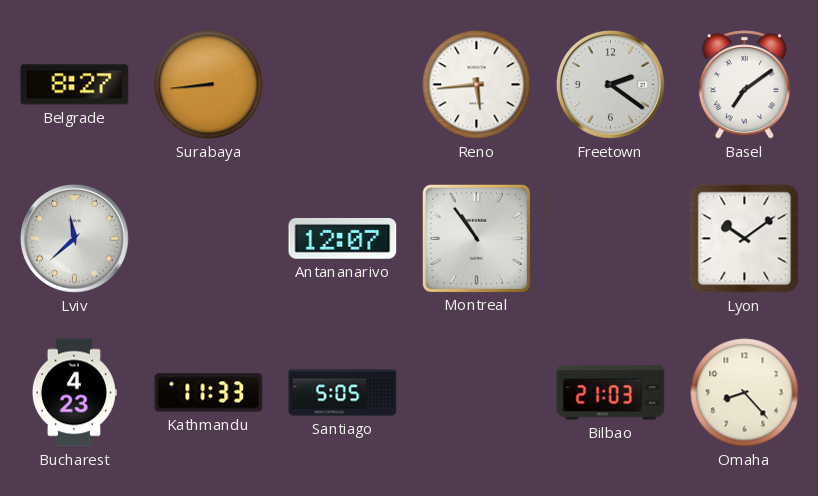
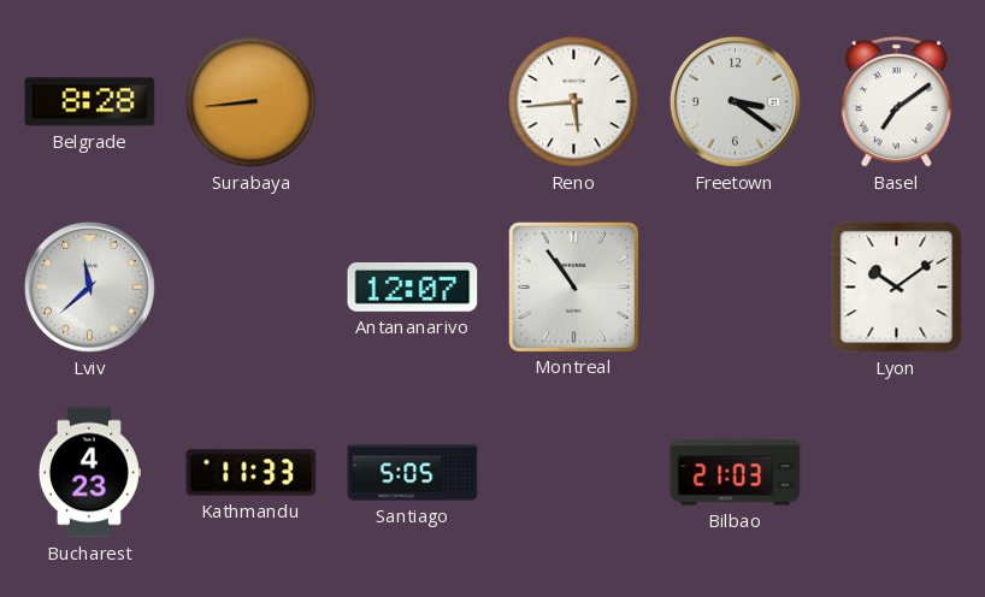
Belgrade: 8:27 -> 8:28 (90, 102)
Freetown: 2:21 -> 3:21 (735, 101)
Omaha: 8:23 -> none (745, 393)
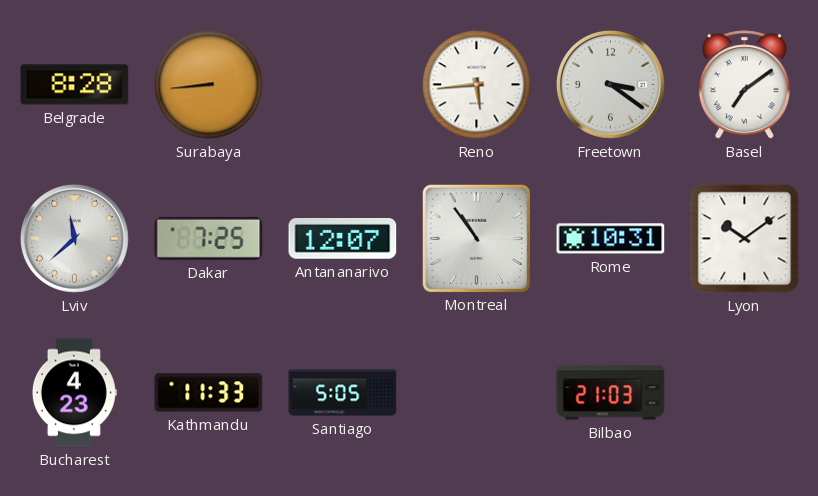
Dakar: none -> 7:25 (209, 238)
Rome: none -> 10:31 (611, 239)
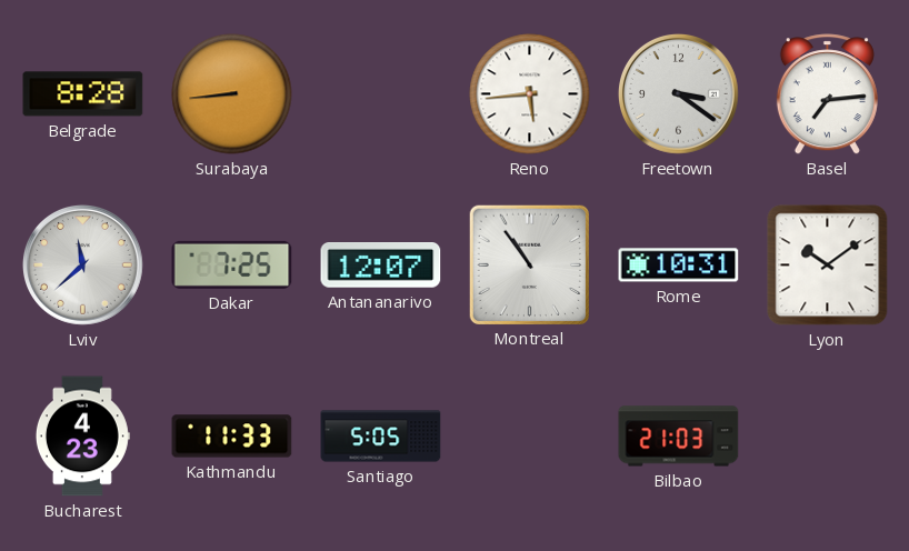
Basel: 7:09 -> 7:14 (827, 94)
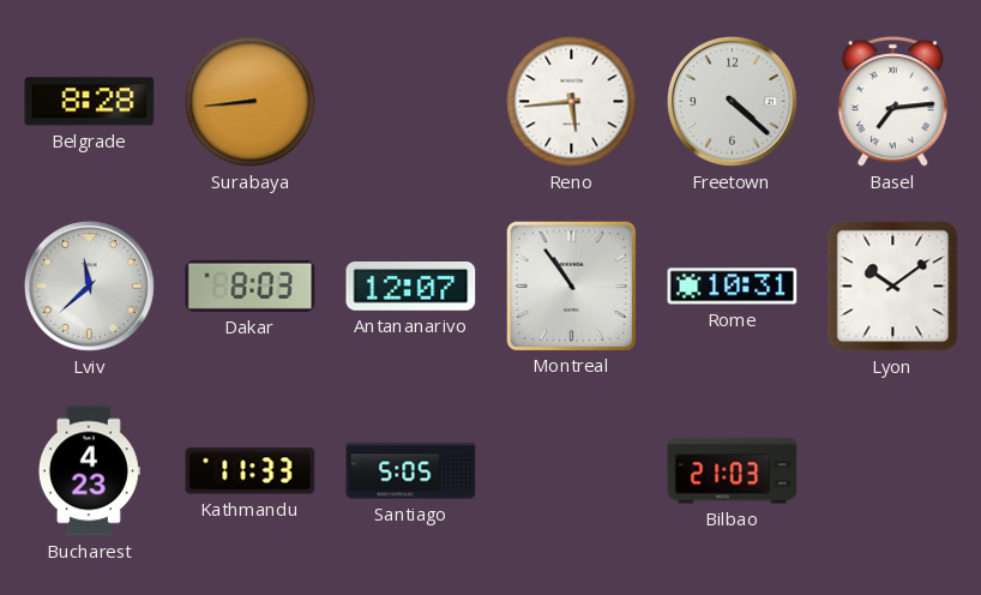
Freetown: 3:21 -> 4:22 (732, 101)
Dakar: 7:25 -> 8:03 (251, 286)
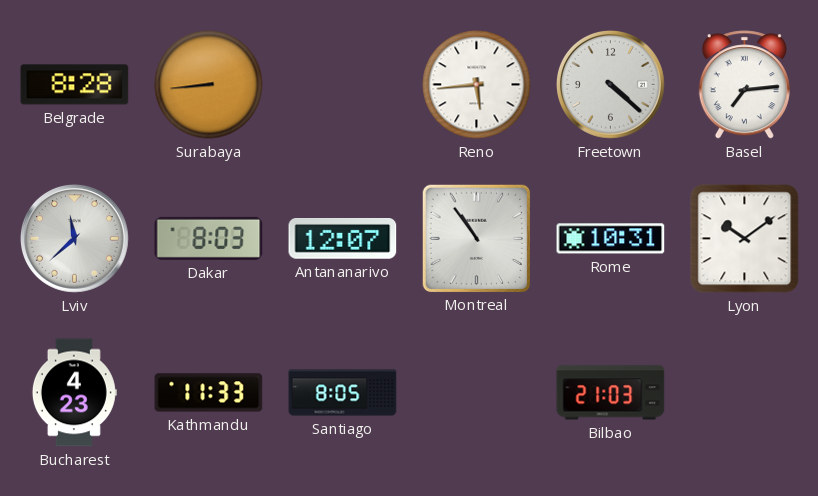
Santiago: 5:05 -> 8:05 (343, 393)
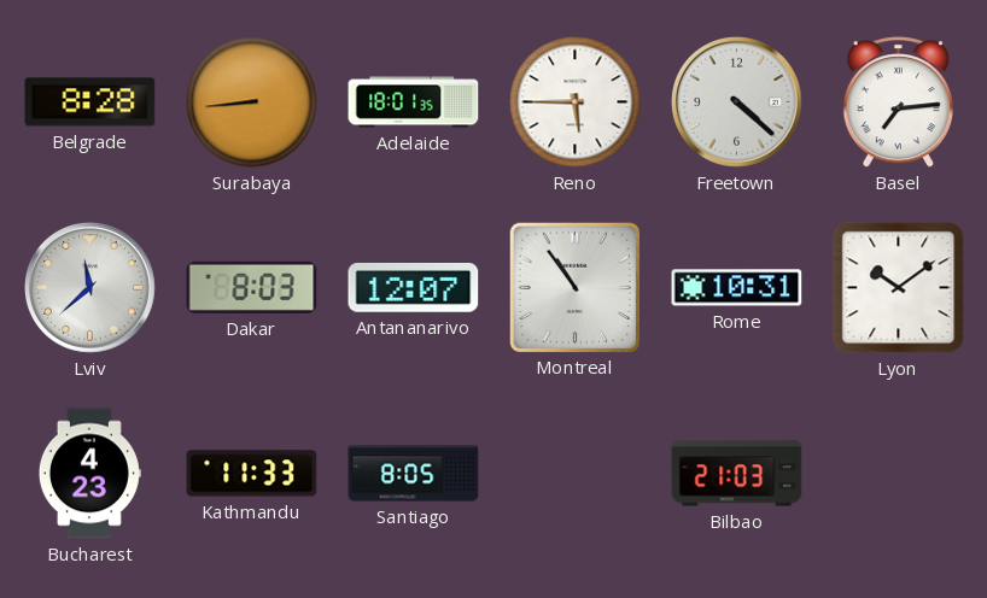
Adelaide: none -> 18:01 (414, 102)
Reno: 5:44 -> 5:45 (576, 102)
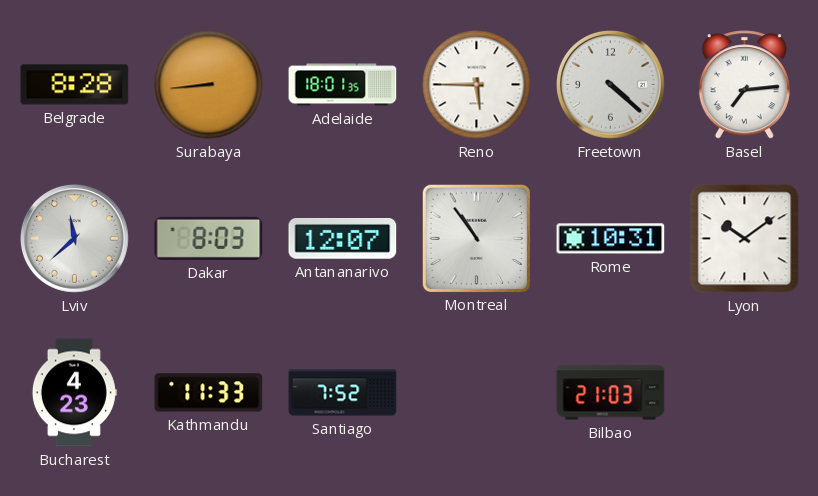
Santiago: 8:05 -> 7:52 (343, 393)
